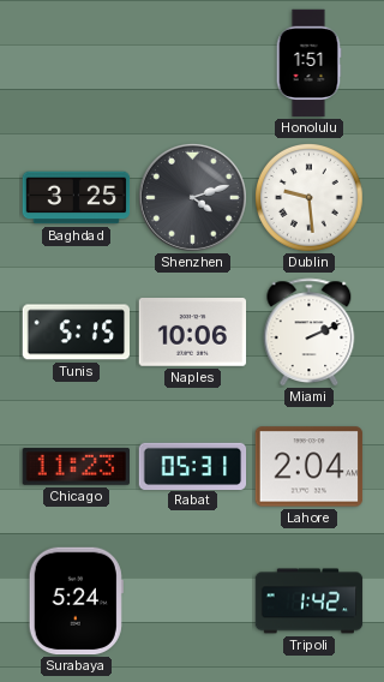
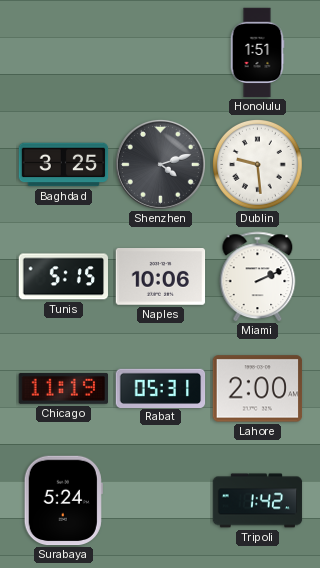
Chicago: 11:23 -> 11:19 (63, 388)
Lahore: 2:04 -> 2:00 (258, 389)
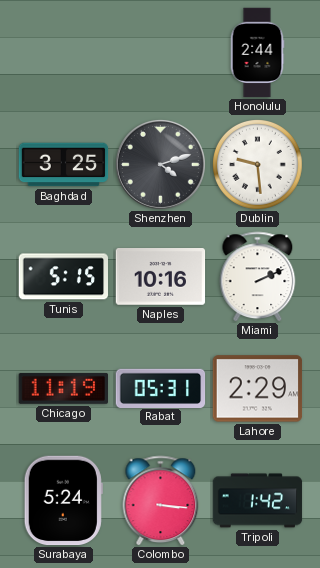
Honolulu: 1:51 -> 2:44 (257, 53)
Naples: 10:06 -> 10:16 (161, 277)
Lahore: 2:00 -> 2:29 (258, 389)
Colombo: none -> 3:16 (161, 501)
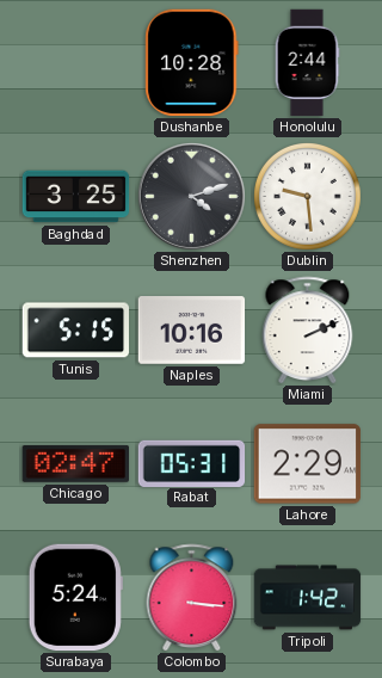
Dushanbe: none -> 10:28 (192, 63)
Chicago: 11:19 -> 02:47 (75, 463)
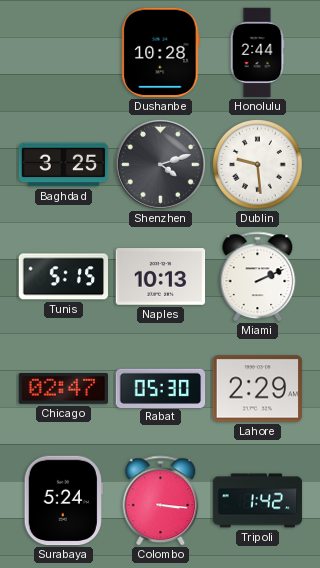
Naples: 10:16 -> 10:13 (161, 277)
Rabat: 05:31 -> 05:30 (161, 388)
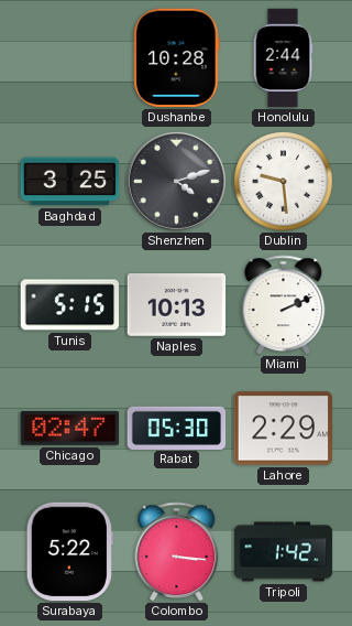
Surabaya: 5:24 -> 5:22 (69, 552)
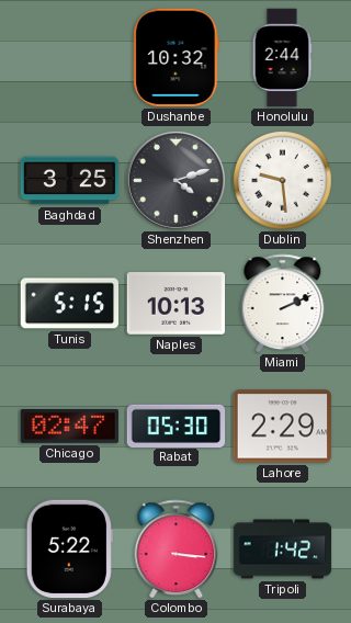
Dushanbe: 10:28 -> 10:32 (177, 58)
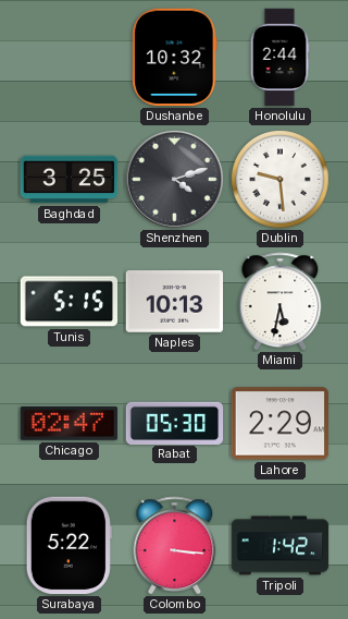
Miami: 2:11 -> 5:32 (281, 302)
